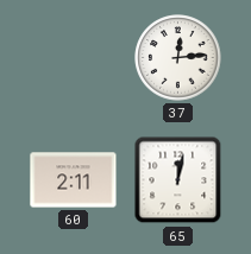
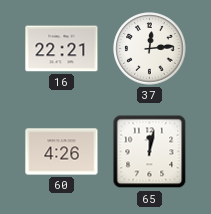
16: none -> 22:21 (62, 49)
60: 2:11 -> 4:26 (62, 152)
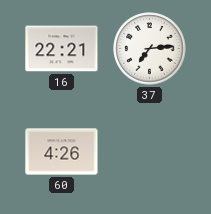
37: 12:14 -> 7:14 (150, 49)
65: 12:02 -> none (150, 152)
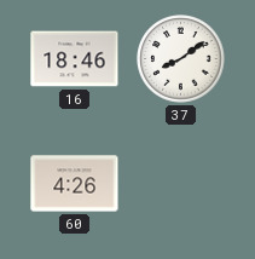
16: 22:21 -> 18:46 (75, 59)
37: 7:14 -> 8:09 (181, 59)
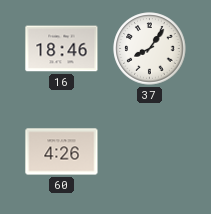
37: 8:09 -> 8:06 (150, 49)
